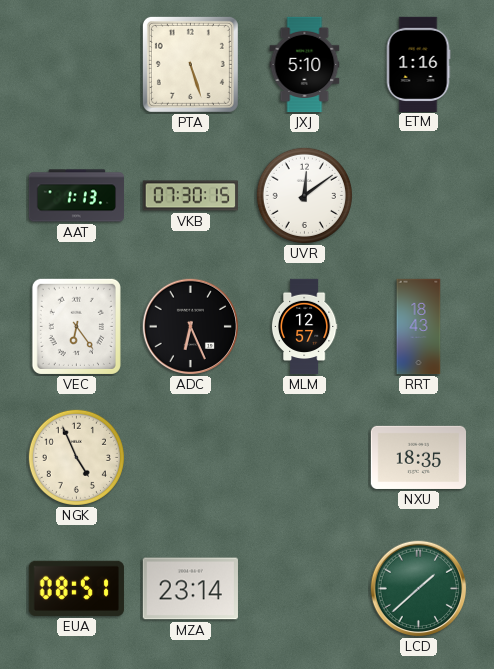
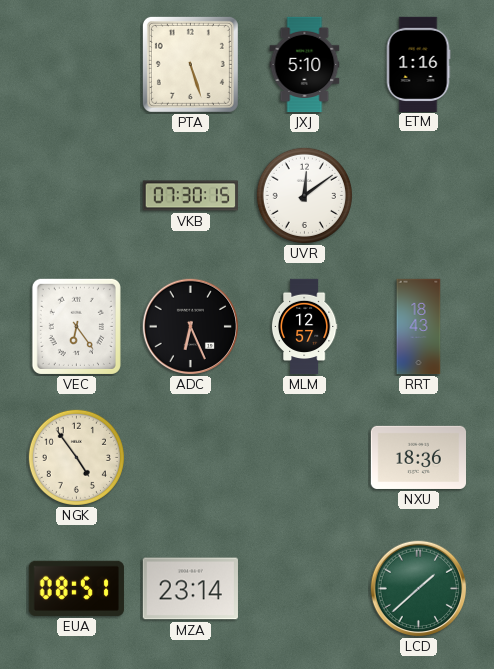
AAT: 1:13 -> none (76, 196)
NGK: 4:56 -> 4:54 (76, 457)
NXU: 18:35 -> 18:36 (418, 457)
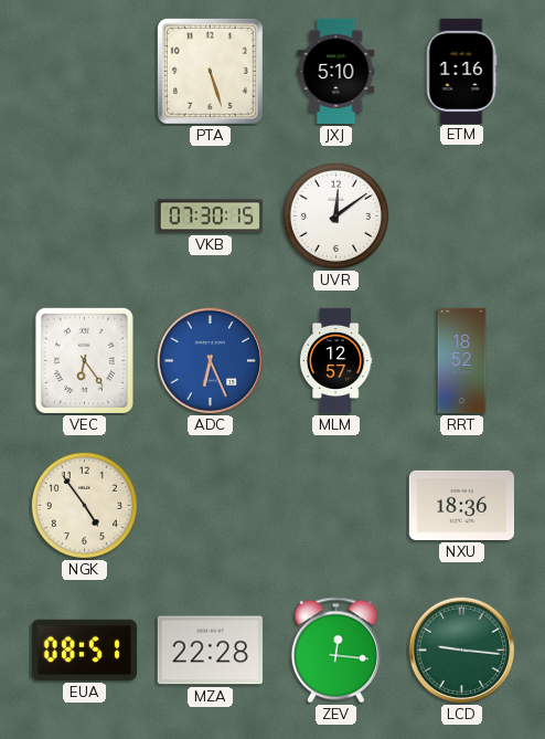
ADC dial: black -> blue (211, 361)
RRT: 18:43 -> 18:52 (462, 361)
MZA: 23:14 -> 22:28 (210, 651)
ZEV: none -> 12:16 (335, 651)
LCD: 1:38 -> 9:16 (462, 651)
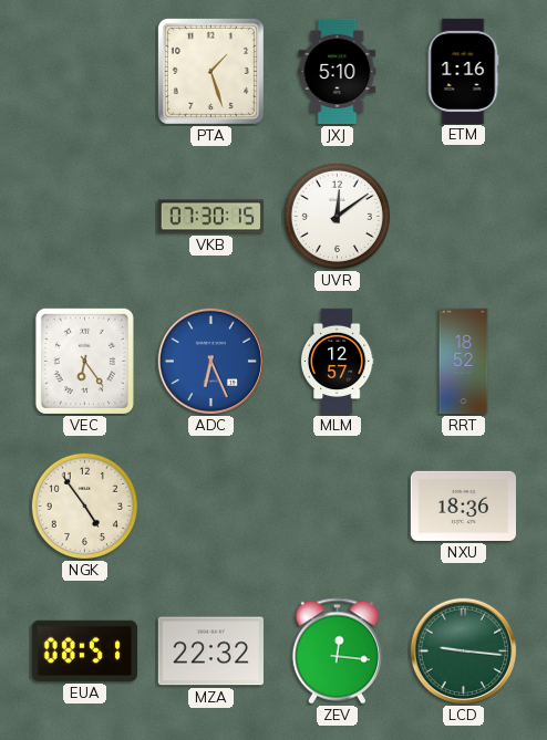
PTA: 5:27 -> 1:27 (210, 71)
MZA: 22:28 -> 22:32 (210, 652)
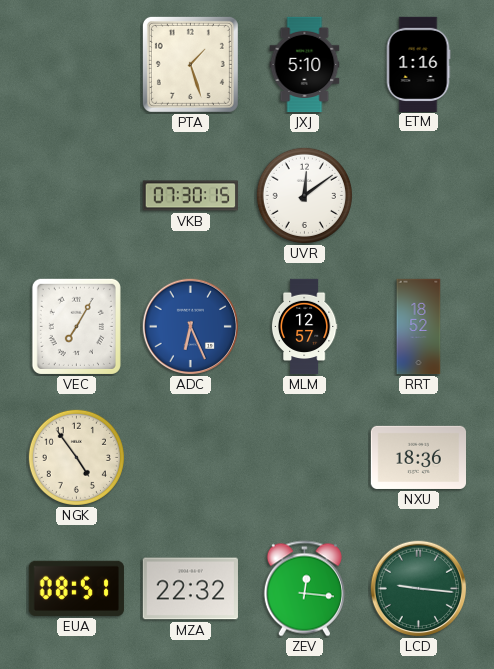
VEC: 6:24 -> 7:05 (76, 326)
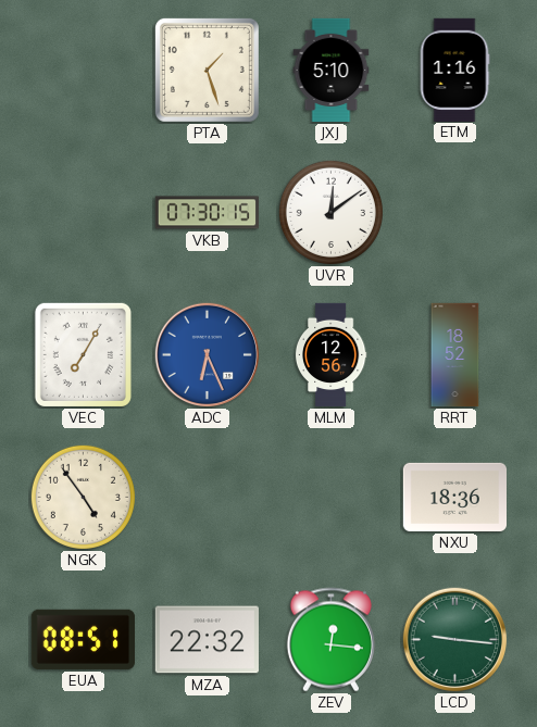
MLM: 12:57 -> 12:56 (330, 355)
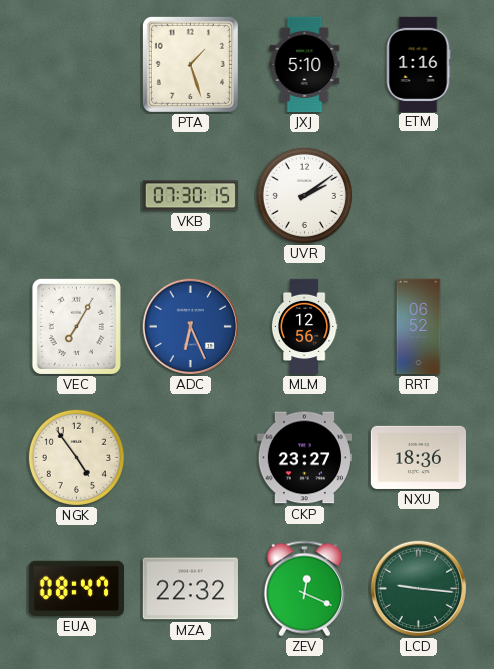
UVR: 12:09 -> 2:09 (304, 195)
RRT: 18:52 -> 06:52 (419, 327)
CKP: none -> 23:27 (304, 458)
EUA: 08:51 -> 08:47 (76, 588)
ZEV: 12:16 -> 12:19 (304, 589)
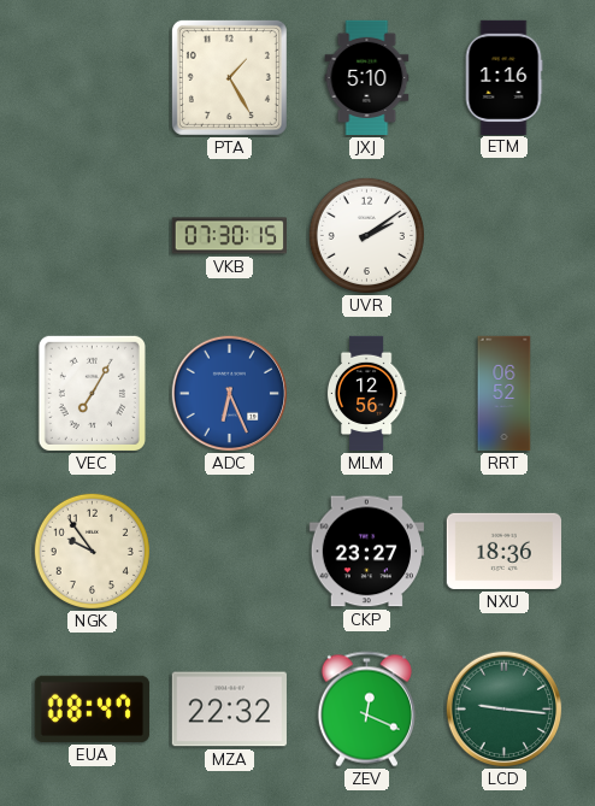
PTA: 1:27 -> 1:25 (229, 77)
NGK: 4:54 -> 9:54 (92, 551)
